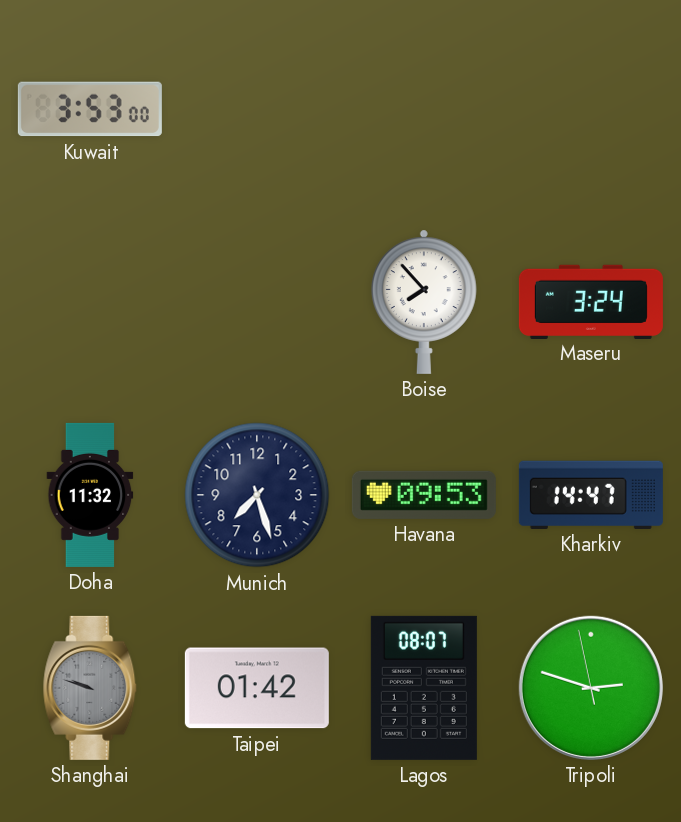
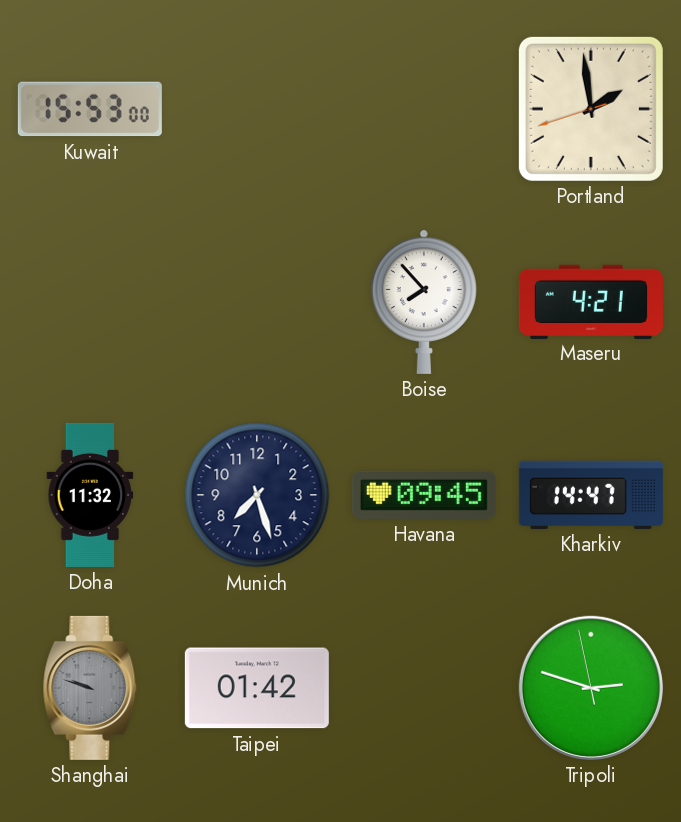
Kuwait: 3:53 -> 15:53 (90, 109)
Portland: none -> 1:58 (591, 109)
Maseru: 3:24 -> 4:21 (591, 301)
Havana: 09:53 -> 09:45 (424, 495)
Lagos: 08:07 -> none (424, 688)
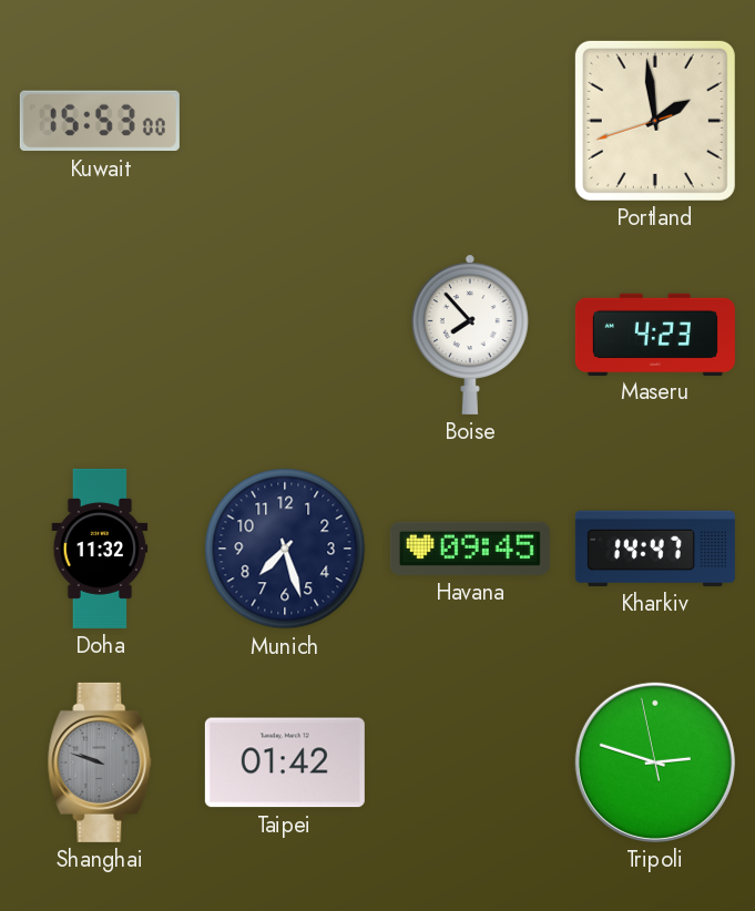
Maseru: 4:21 -> 4:23 (655, 334)
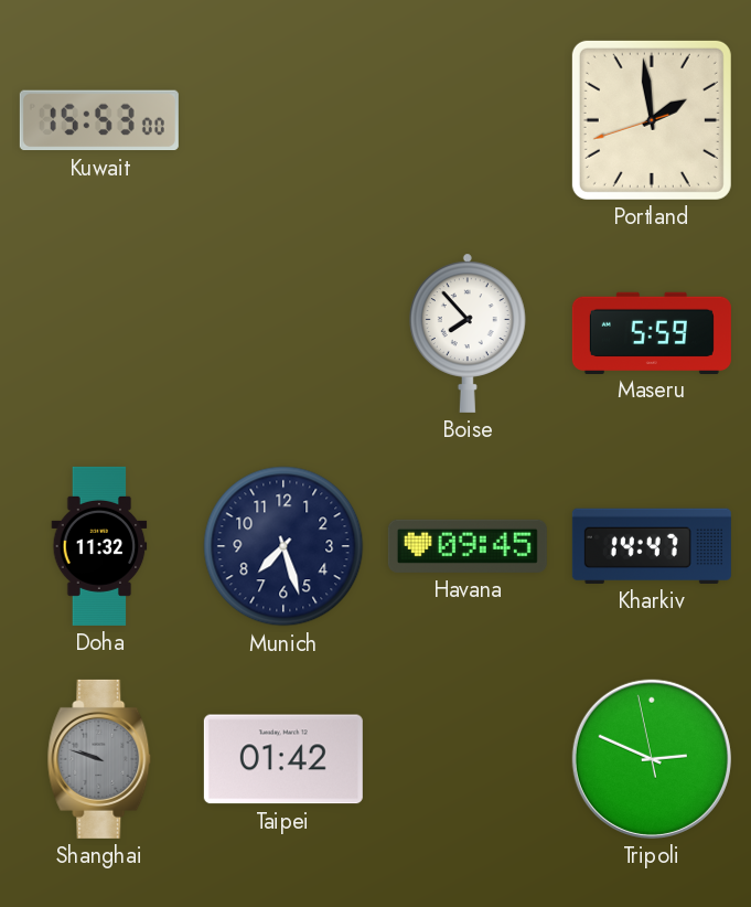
Maseru: 4:23 -> 5:59 (652, 332)
Tripoli: 2:47 -> 2:48 (652, 759)
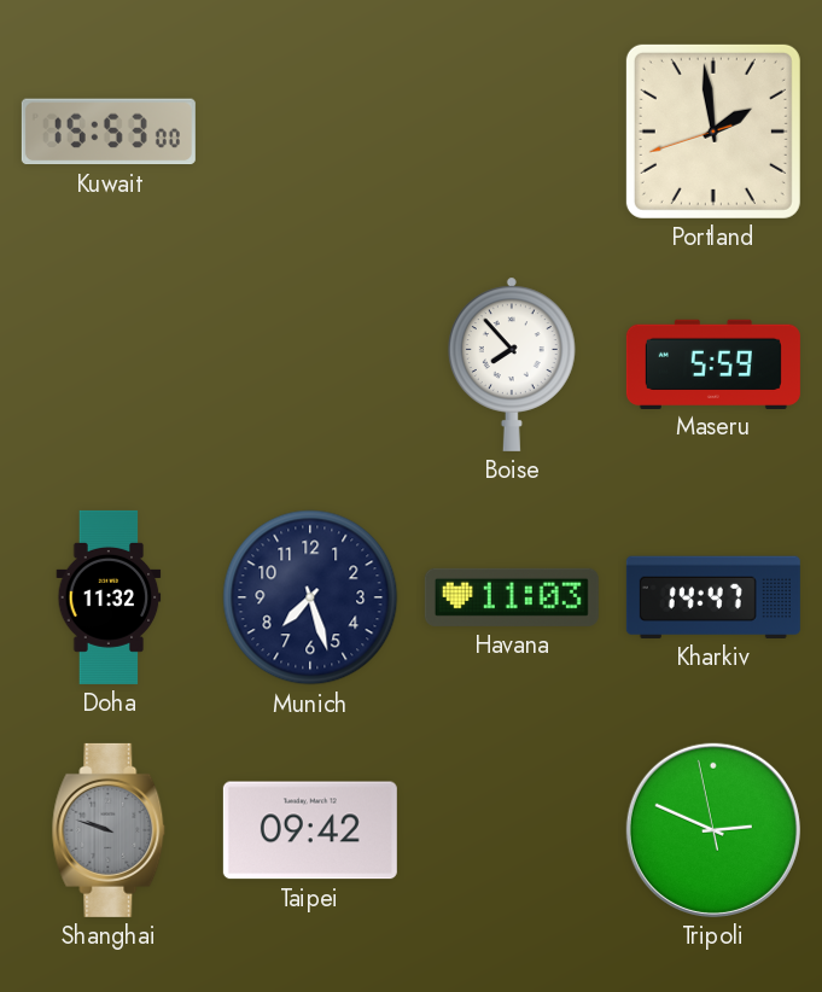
Havana: 09:45 -> 11:03 (512, 597)
Taipei: 01:42 -> 09:42 (310, 830)
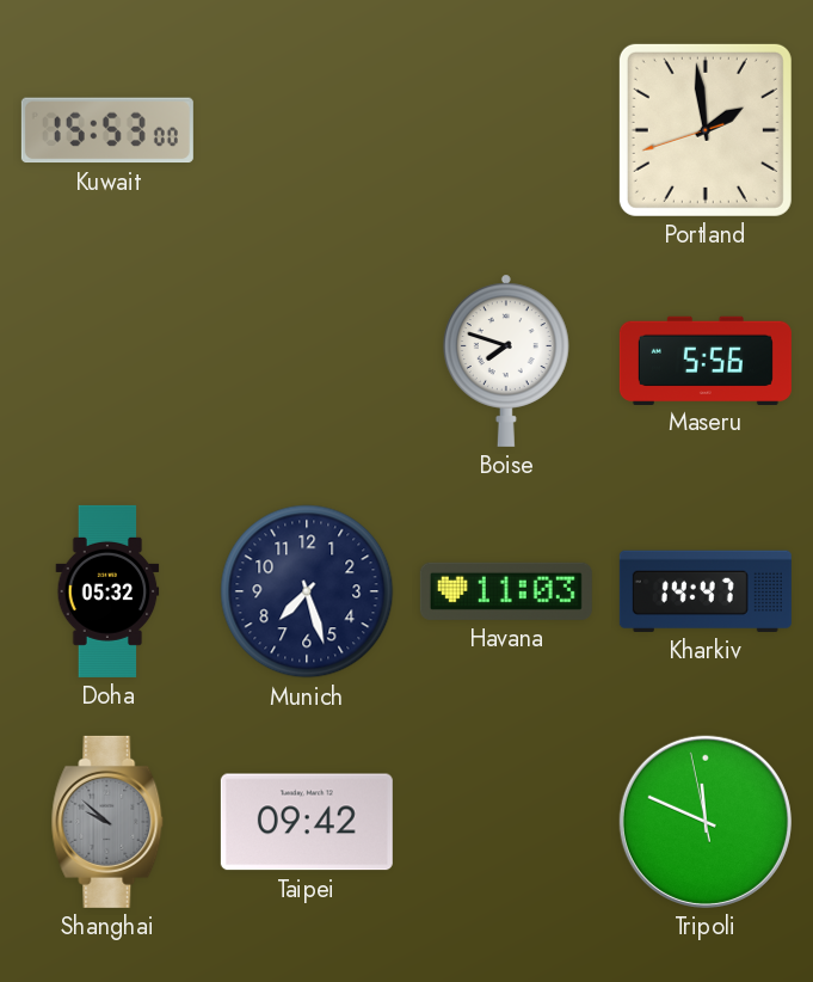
Boise: 7:53 -> 7:48 (506, 361)
Maseru: 5:59 -> 5:56 (706, 360)
Doha: 11:32 -> 05:32 (107, 591)
Shanghai: 9:48 -> 9:52 (107, 822)
Tripoli: 2:48 -> 11:48 (706, 822)
